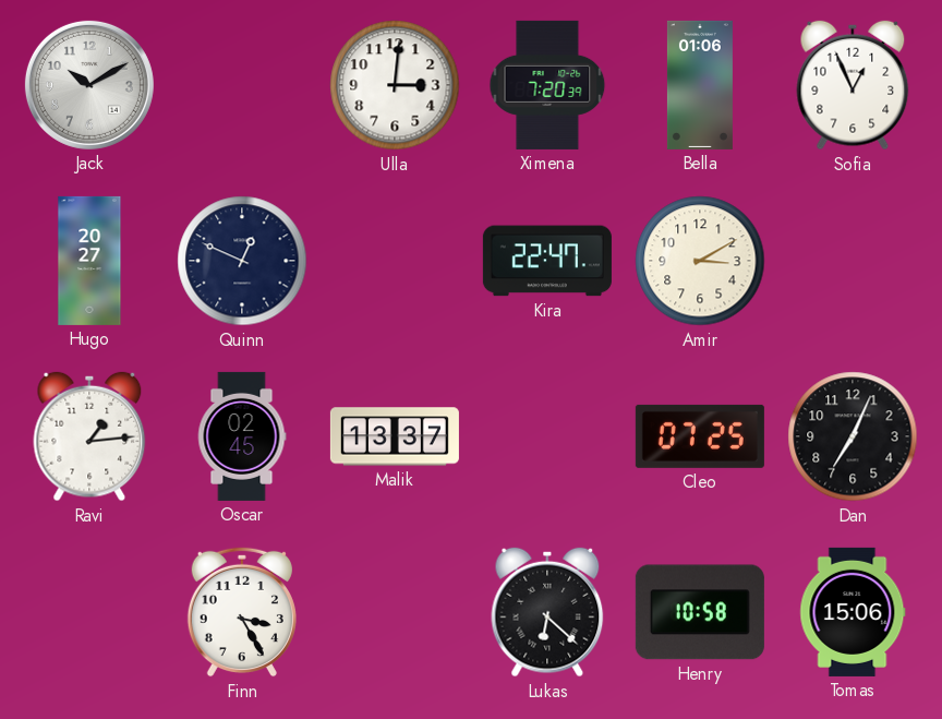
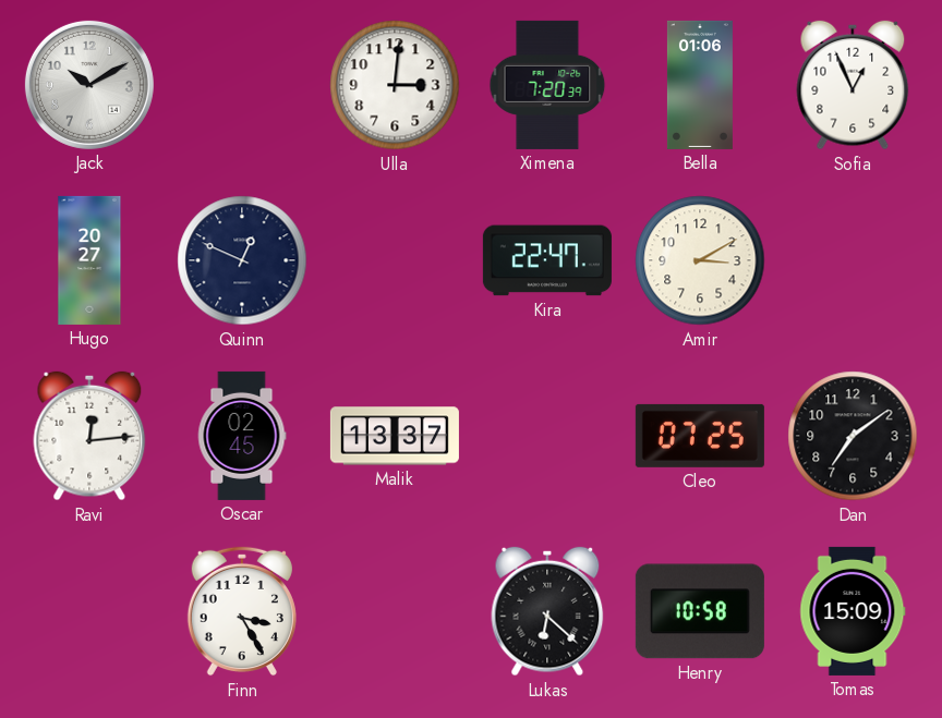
Ravi: 1:14 -> 12:14 (89, 436)
Dan: 7:04 -> 7:09 (853, 436)
Tomas: 15:06 -> 15:09 (853, 611)
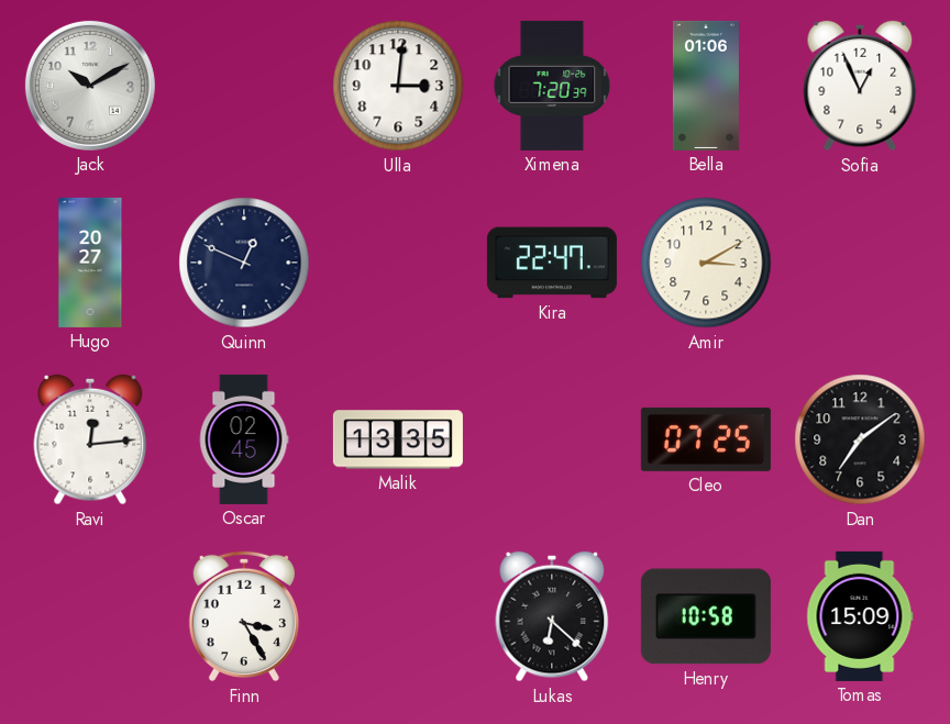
Malik: 13:37 -> 13:35 (398, 439)
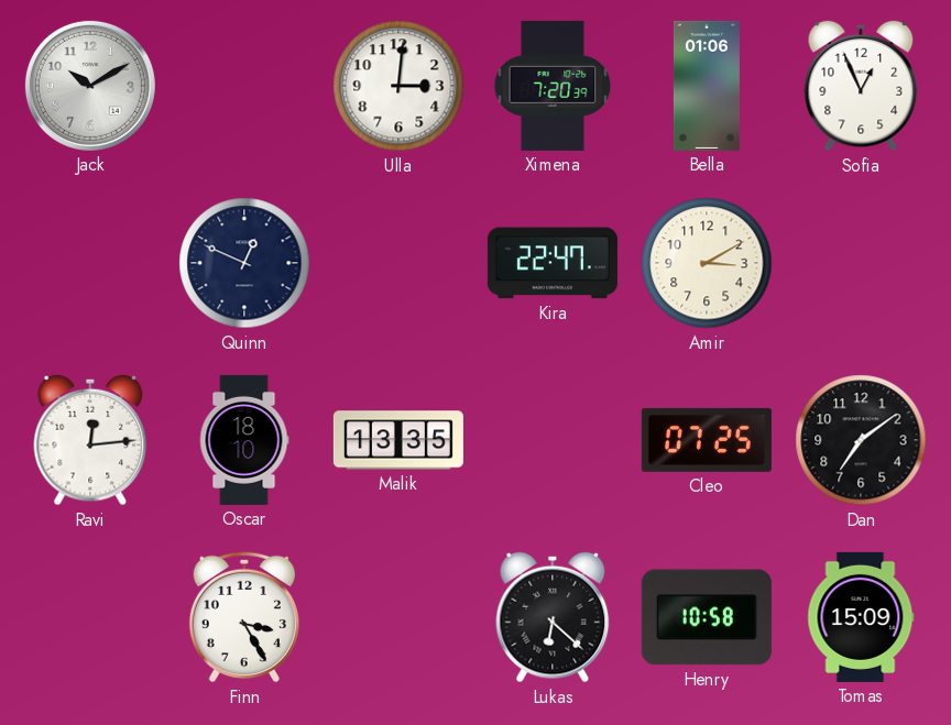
Hugo: 20:27 -> none (90, 263)
Oscar: 02:45 -> 18:10 (244, 440)
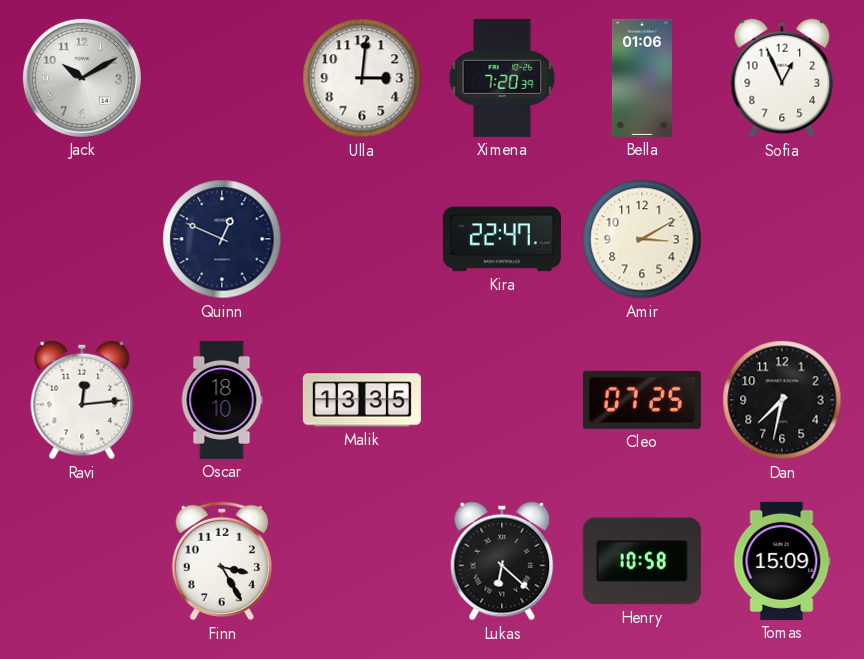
Dan: 7:09 -> 7:32 (782, 400)
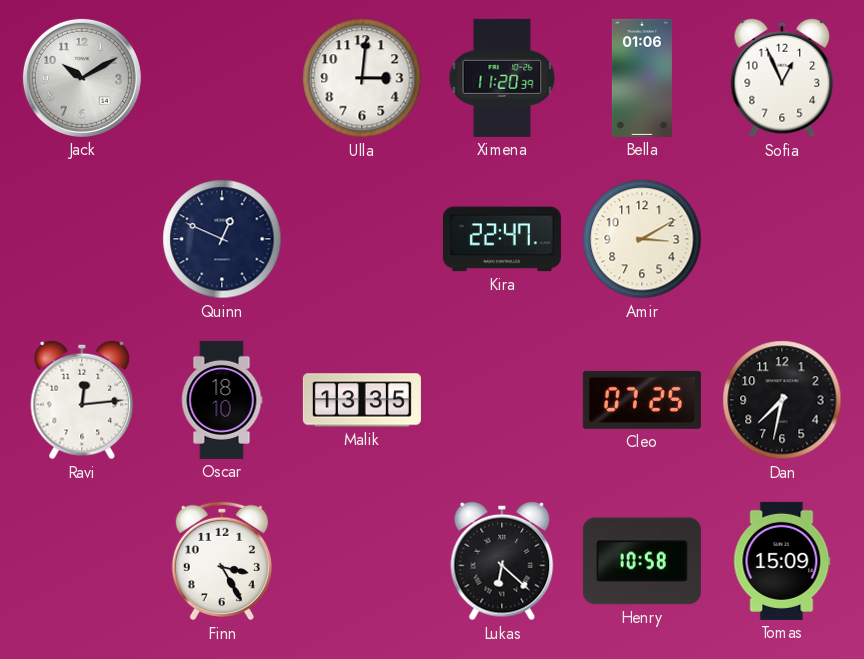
Ximena: 7:20 -> 11:20 (502, 78)
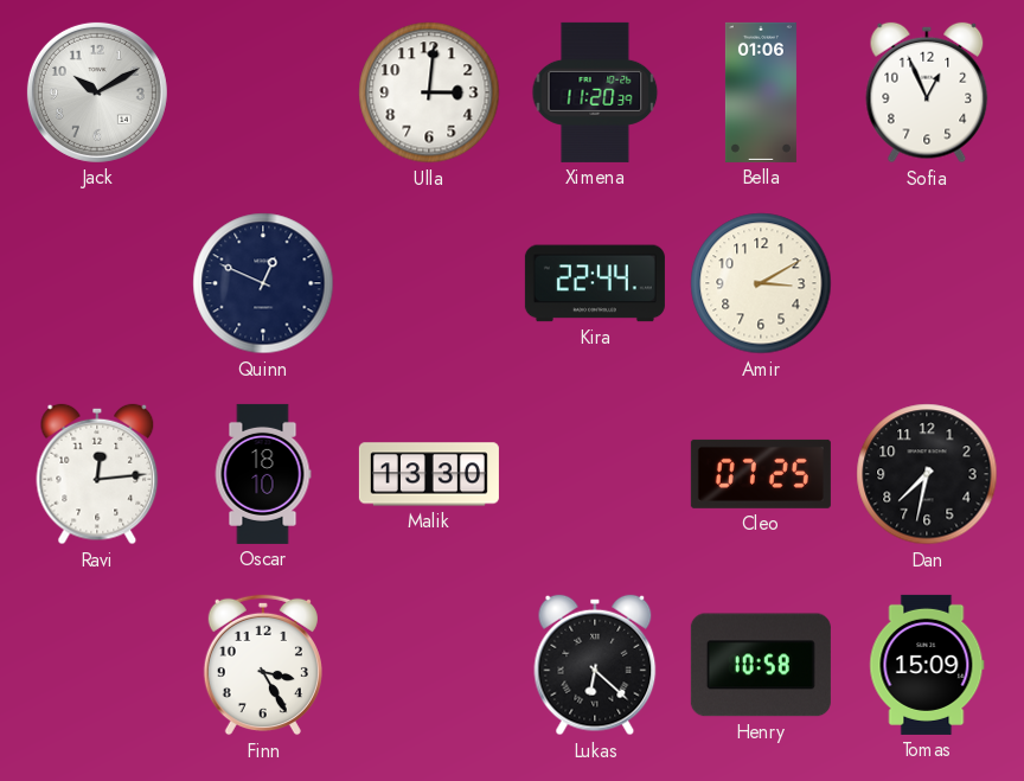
Kira: 22:47 -> 22:44 (595, 283)
Malik: 13:35 -> 13:30 (429, 474)
